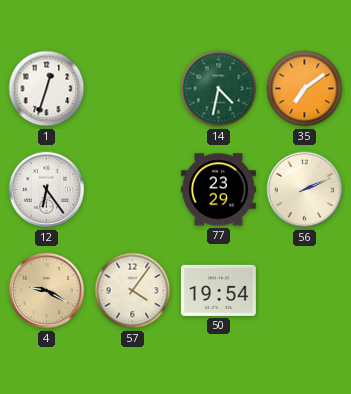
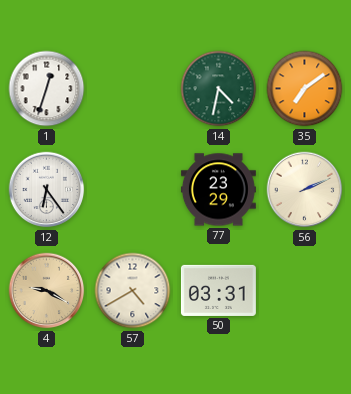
57: 4:06 -> 4:40 (133, 291)
50: 19:54 -> 03:31 (218, 290)
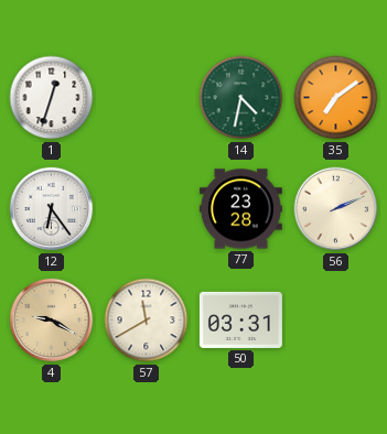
77: 23:29 -> 23:28 (240, 209)
57: 4:40 -> 11:40 (147, 321)
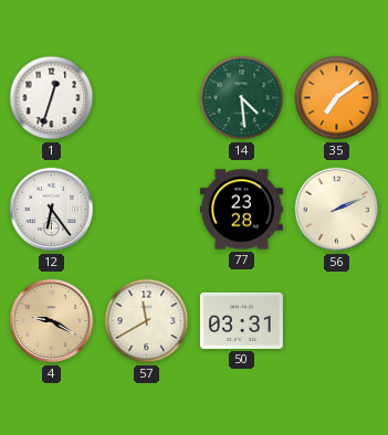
14: 4:32 -> 4:29 (242, 98)
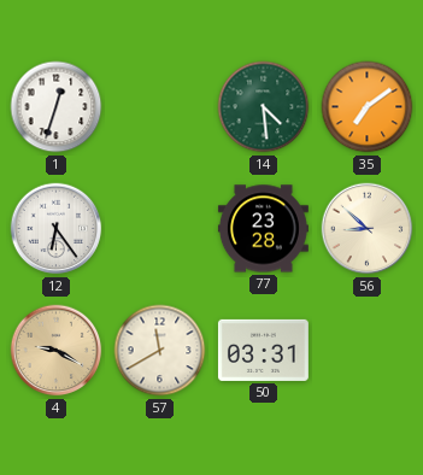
56: 2:11 -> 8:52 (368, 229)
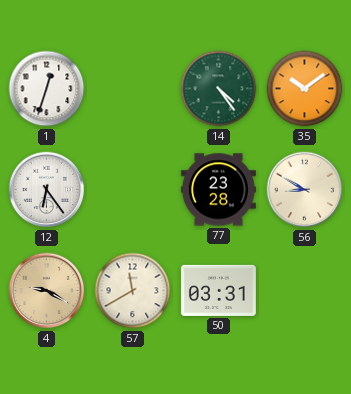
14: 4:29 -> 4:24 (219, 89)
35: 7:09 -> 10:09 (305, 89)
56: 8:52 -> 8:50 (305, 190)
